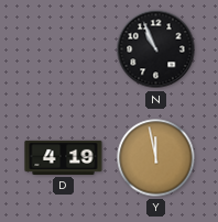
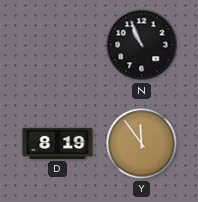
D: 4:19 -> 8:19 (58, 143)
Y: 11:58 -> 11:54 (142, 144)
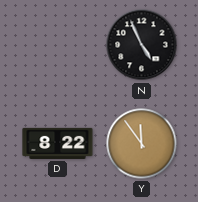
N: 10:56 -> 4:56 (142, 45)
D: 8:19 -> 8:22 (58, 143)
